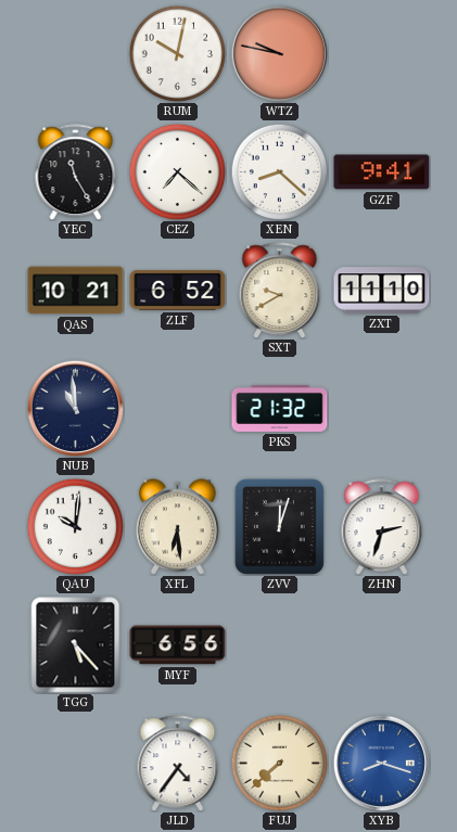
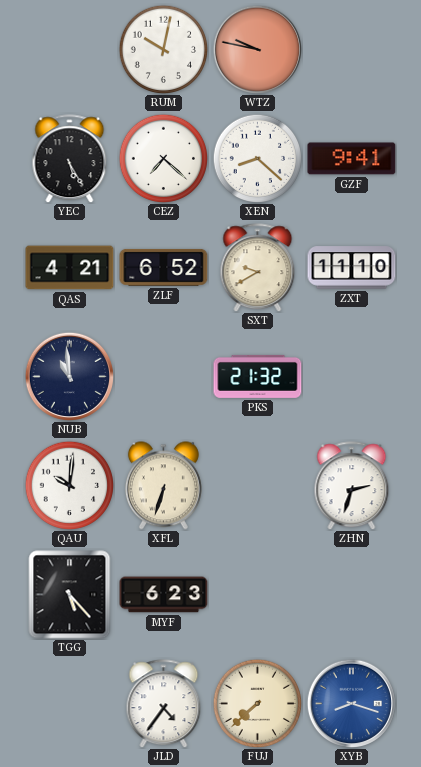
YEC: 11:25 -> 5:25 (70, 159)
QAS: 10:21 -> 4:21 (70, 268)
XFL: 6:29 -> 6:33 (163, 486)
ZVV: 12:03 -> none (279, 526)
MYF: 6:56 -> 6:23 (164, 595)
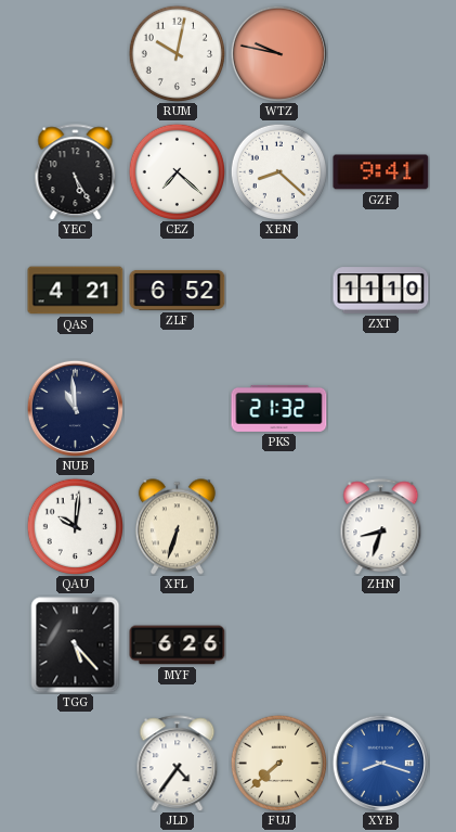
SXT: 9:40 -> none (258, 268)
ZHN: 2:33 -> 8:33 (381, 527)
MYF: 6:23 -> 6:26 (178, 645)
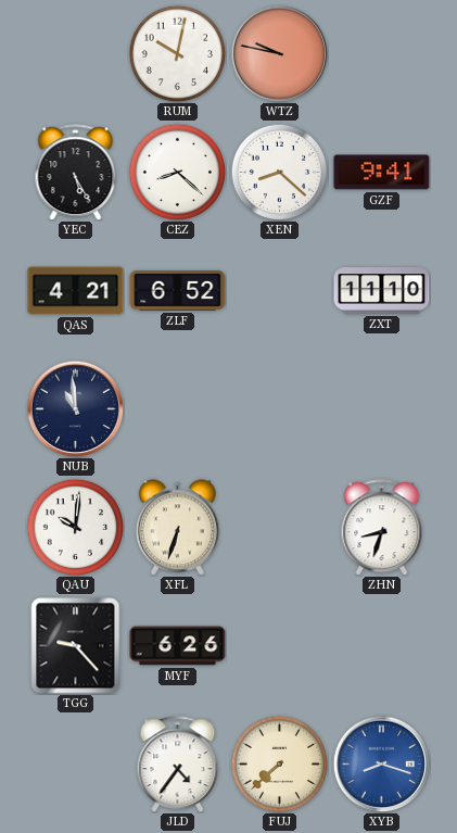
CEZ: 7:22 -> 8:22 (177, 172)
PKS: 21:32 -> none (279, 408)
TGG: 5:23 -> 9:23 (76, 646)
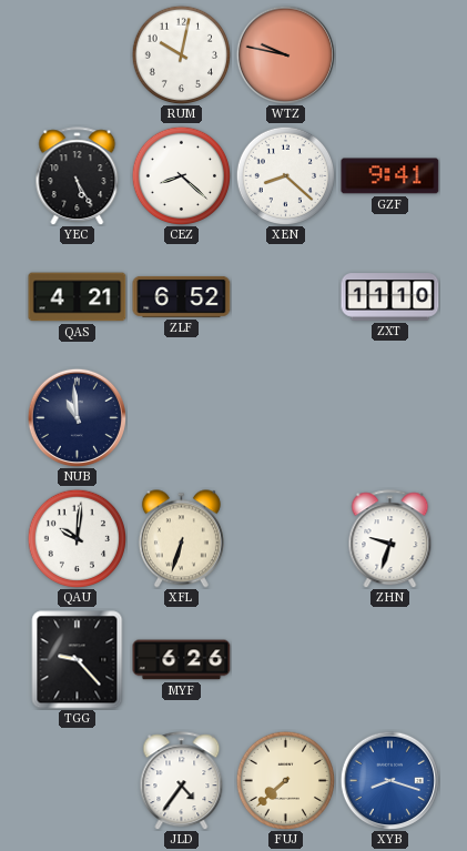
ZHN: 8:33 -> 9:33 (390, 539)
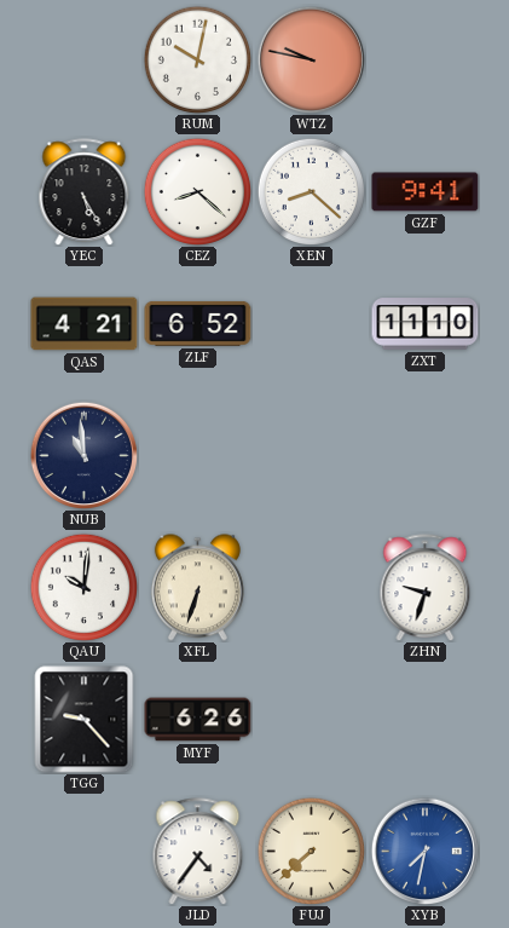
XYB: 8:18 -> 7:32 (424, 851)
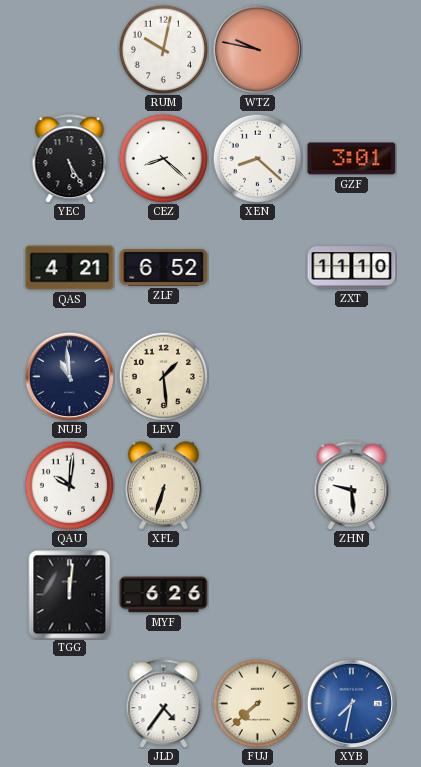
GZF: 9:41 -> 3:01 (352, 159)
LEV: none -> 1:29 (163, 376)
ZHN: 9:33 -> 9:29 (352, 486)
TGG: 9:23 -> 12:01 (70, 595)
